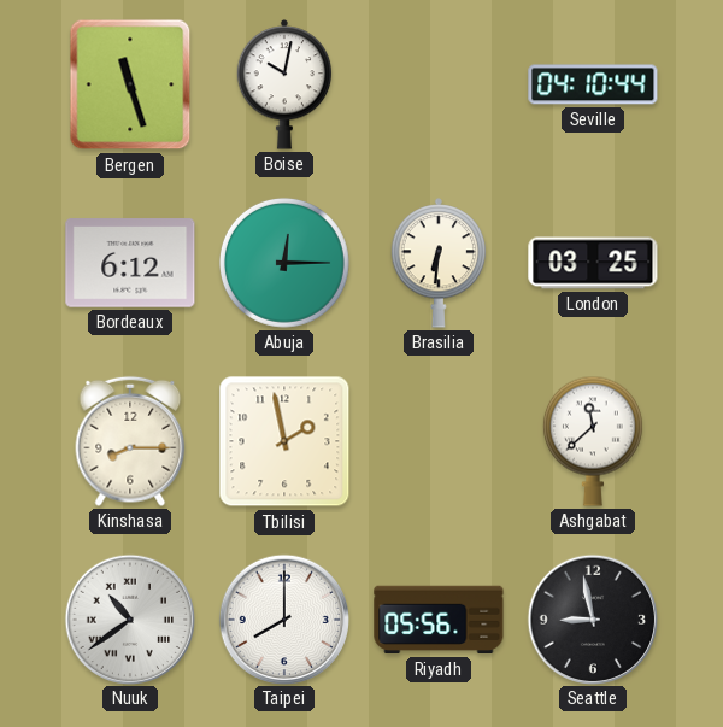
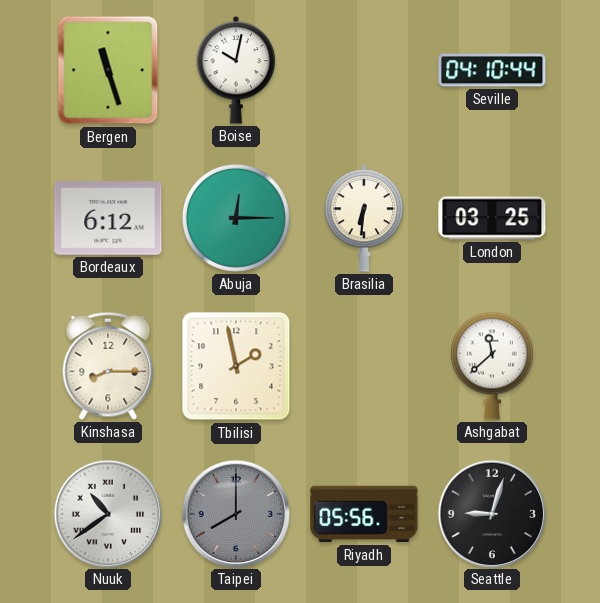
Taipei dial: white -> grey (235, 513)
Seattle: 8:58 -> 9:03 (491, 513)
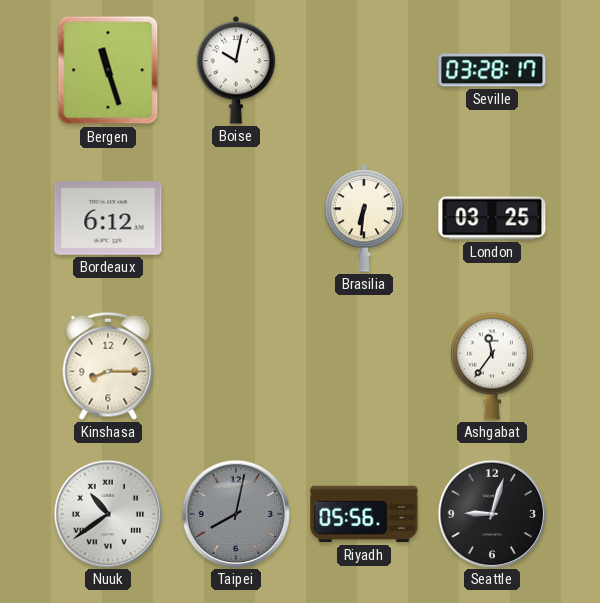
Seville: 04:10 -> 03:28 (492, 70)
Abuja: 12:15 -> none (236, 218)
Tbilisi: 1:58 -> none (236, 366)
Ashgabat: 11:38 -> 11:36 (492, 366)
Taipei: 8:00 -> 8:02 (235, 513)
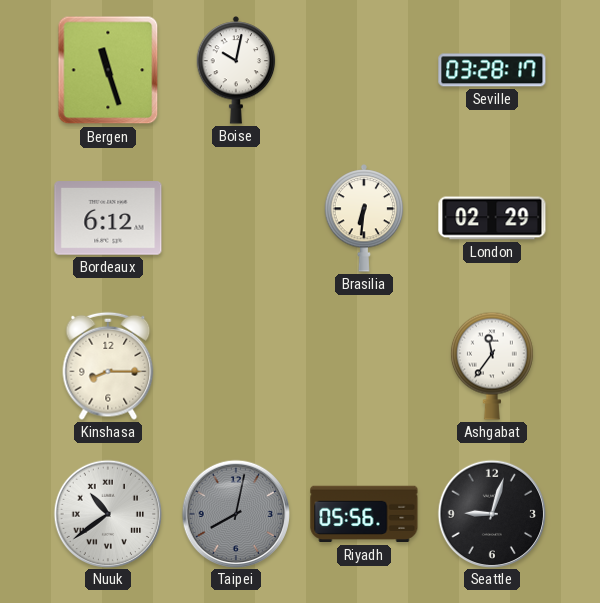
London: 03:25 -> 02:29 (492, 218)
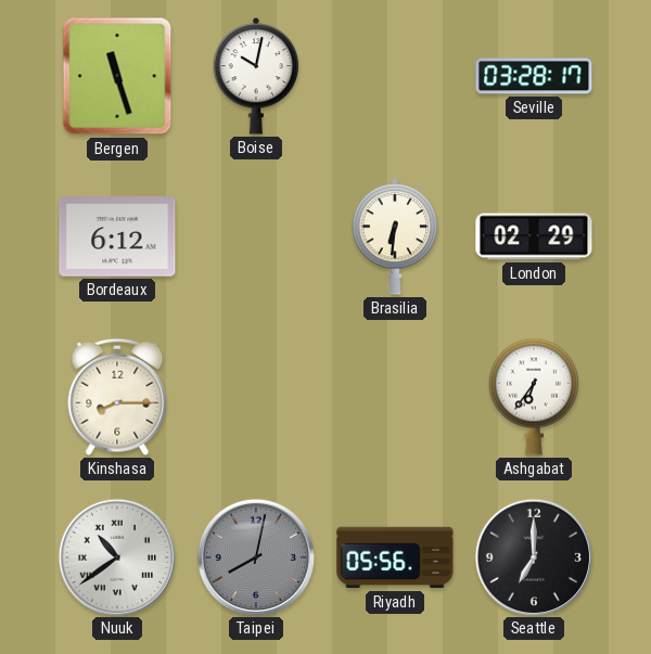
Ashgabat: 11:36 -> 6:36 (534, 397)
Seattle: 9:03 -> 7:00 (533, 556)
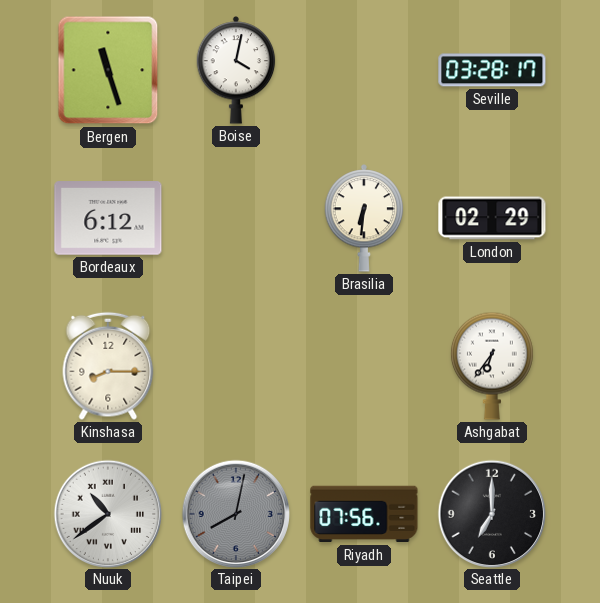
Boise: 10:02 -> 4:02 (236, 70)
Riyadh: 05:56 -> 07:56 (364, 514)
